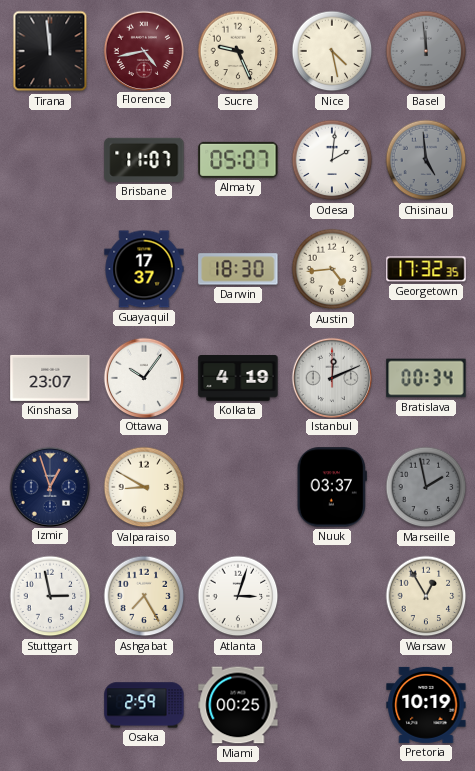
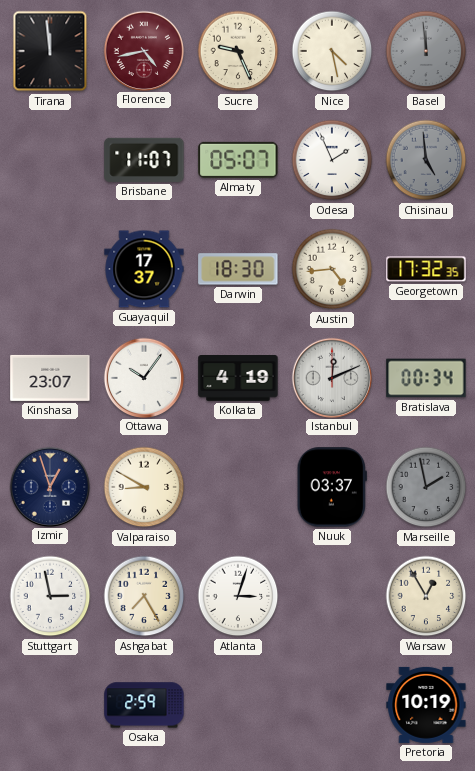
Odesa: 2:01 -> 1:56 (332, 160)
Miami: 00:25 -> none (238, 705)
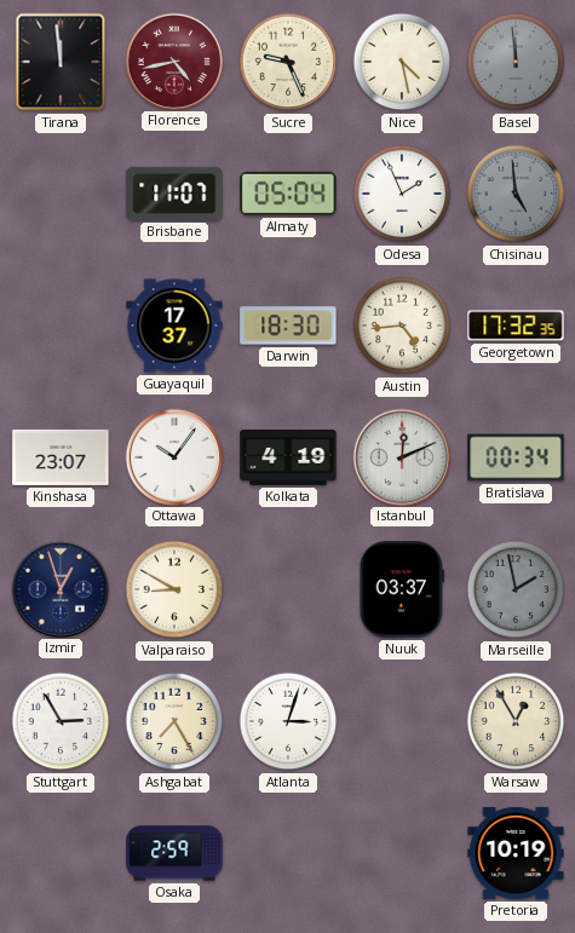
Almaty: 05:07 -> 05:04 (288, 194)
Stuttgart: 2:58 -> 2:55 (61, 721)
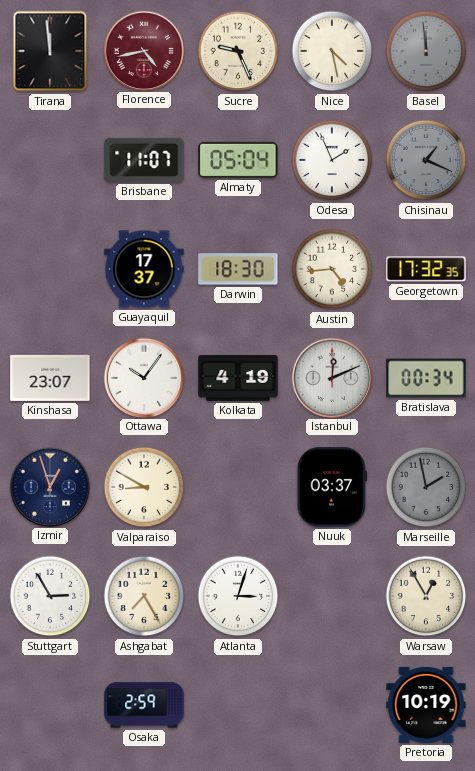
Chisinau: 4:59 -> 1:19 (426, 160)
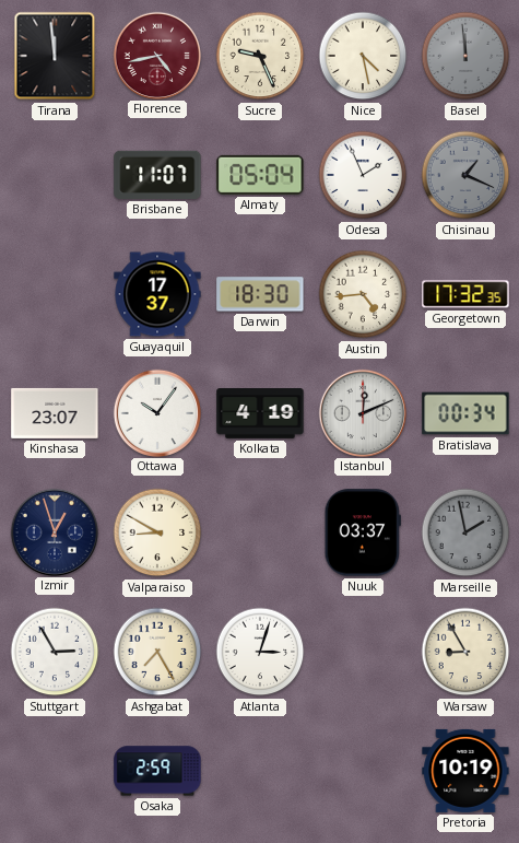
Warsaw: 12:55 -> 8:55 (465, 652)
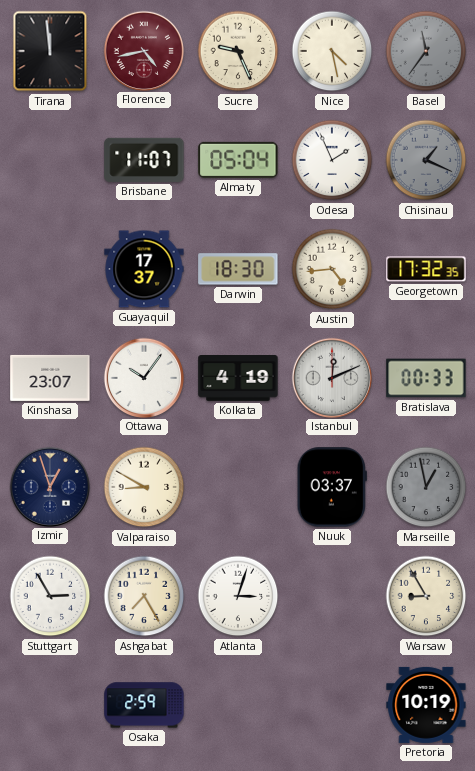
Basel: 11:59 -> 11:36 (426, 51)
Bratislava: 00:34 -> 00:33 (426, 378)
Marseille: 1:58 -> 12:58 (426, 487)
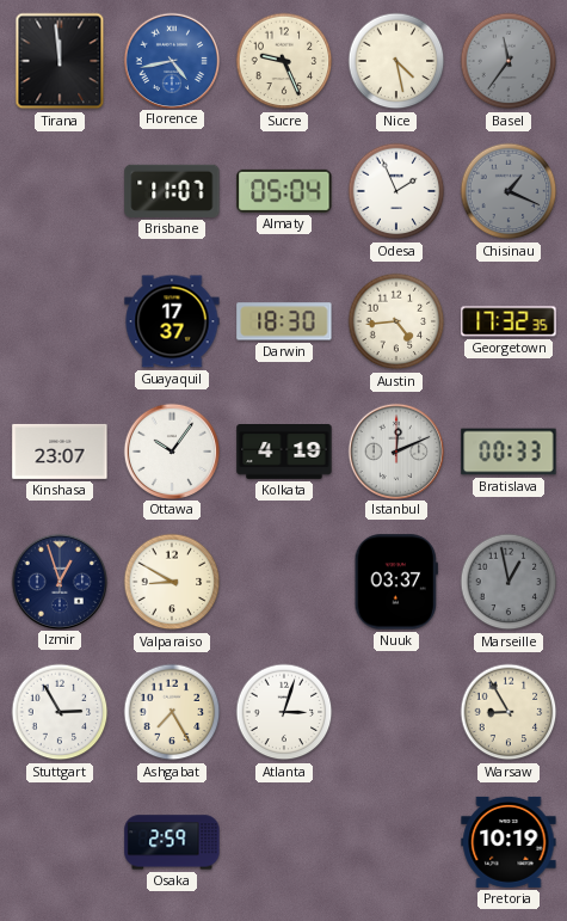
Florence dial: burgundy -> blue (171, 60)
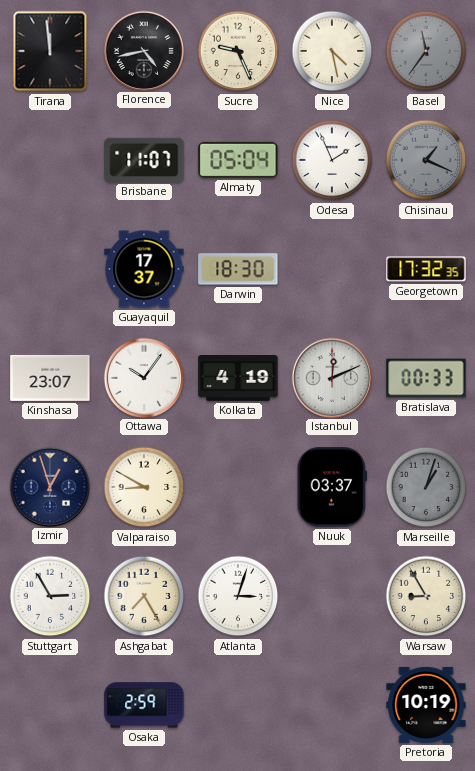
Florence dial: blue -> black (143, 50)
Austin: 4:44 -> none (396, 321)
Marseille: 12:58 -> 1:03 (426, 487)
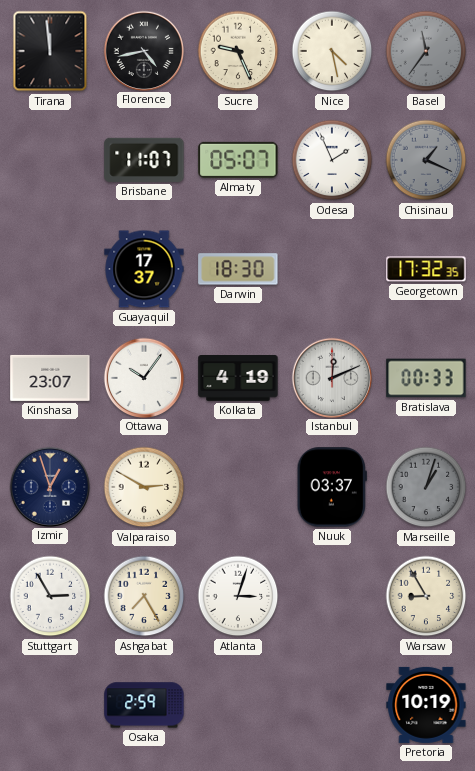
Almaty: 05:04 -> 05:07 (238, 160)
Valparaiso: 8:50 -> 2:50 (144, 487)
